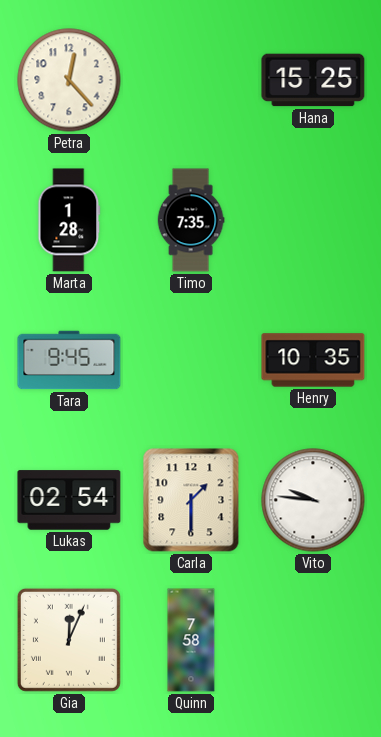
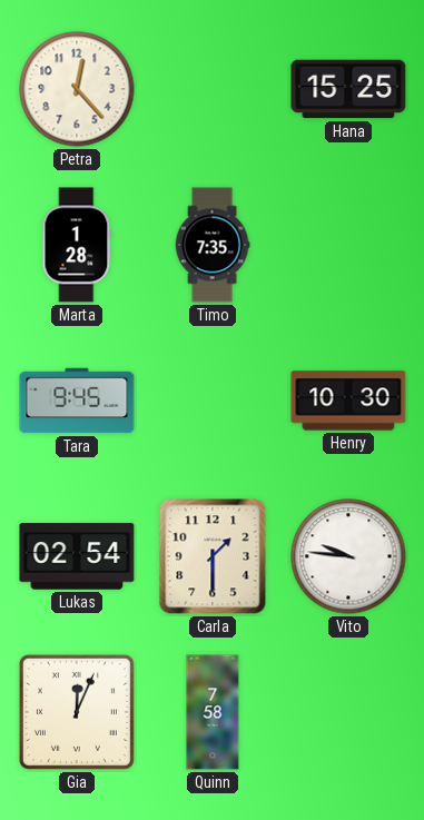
Henry: 10:35 -> 10:30 (348, 401)
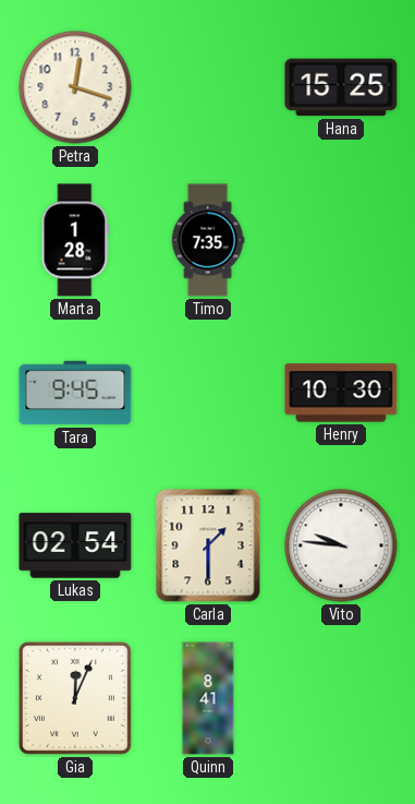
Petra: 12:23 -> 12:18 (75, 87)
Quinn: 7:58 -> 8:41 (208, 698)
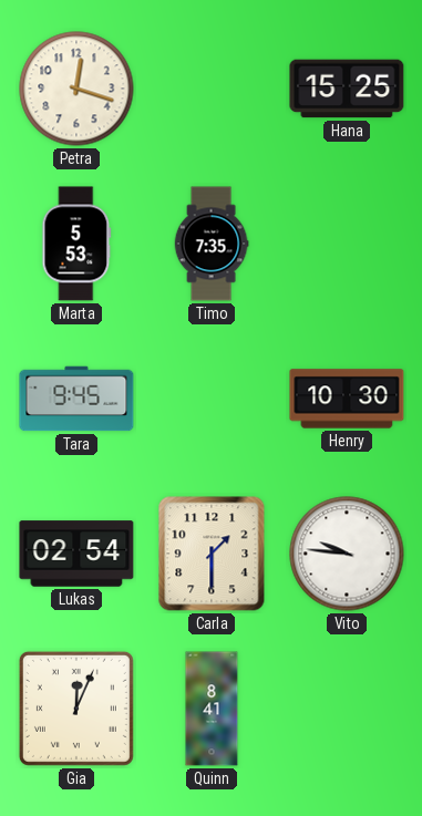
Marta: 1:28 -> 5:53 (76, 244)
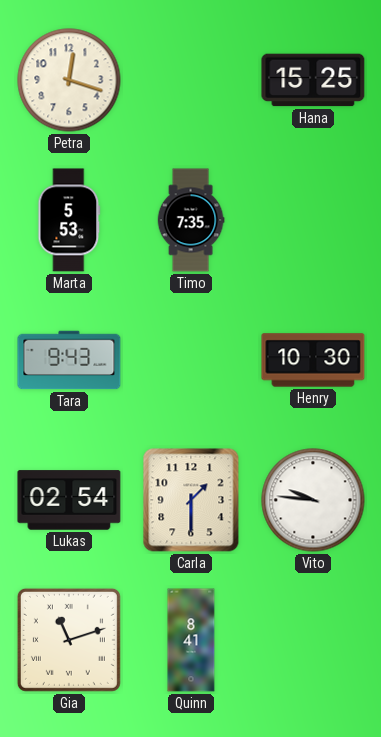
Tara: 9:45 -> 9:43 (69, 360)
Gia: 12:04 -> 11:12 (69, 640)
